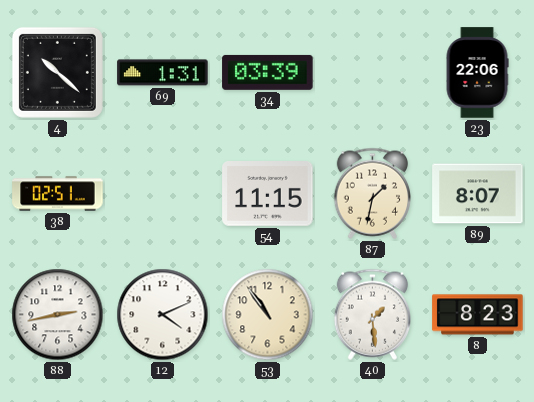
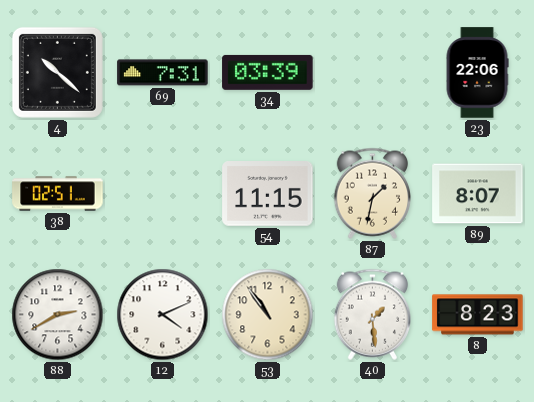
69: 1:31 -> 7:31 (163, 73)
88: 2:43 -> 2:40 (58, 315)
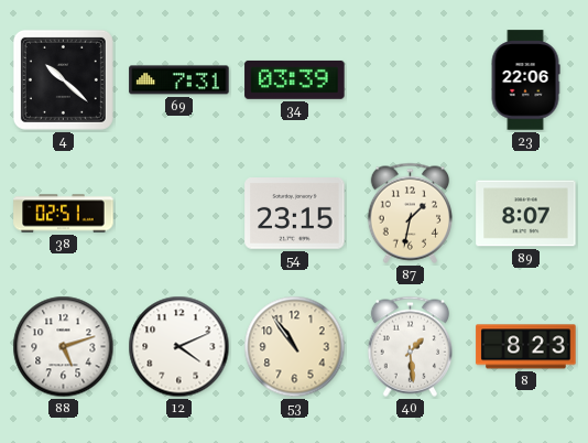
54: 11:15 -> 23:15 (295, 214)
88: 2:40 -> 5:12 (64, 347)
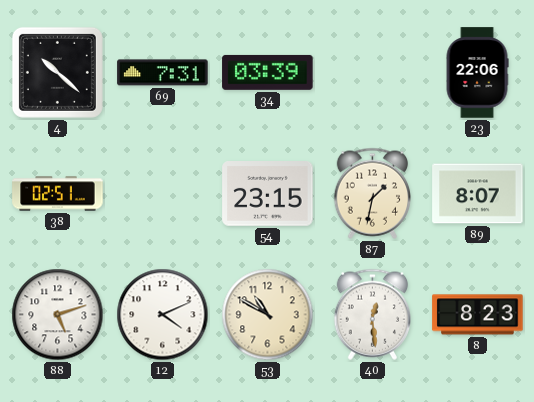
53: 10:54 -> 10:50 (268, 315)
40: 1:29 -> 12:29 (373, 314)
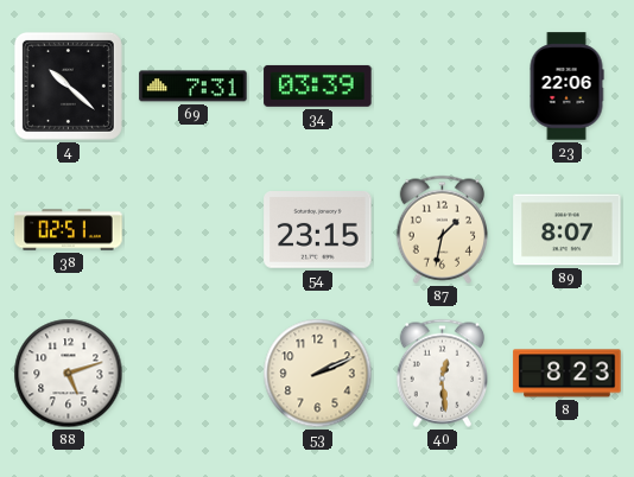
12: 4:11 -> none (163, 315)
53: 10:50 -> 2:11 (318, 374)
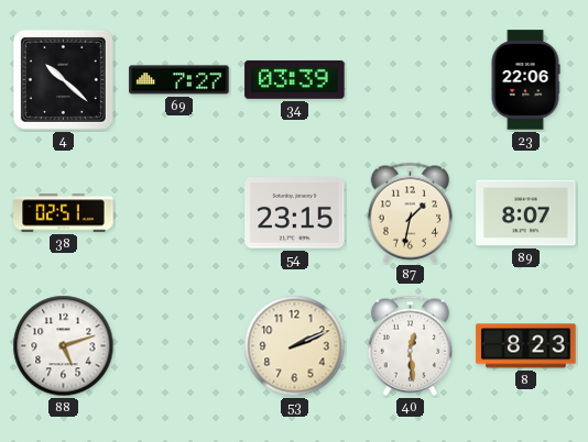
69: 7:31 -> 7:27 (179, 80)
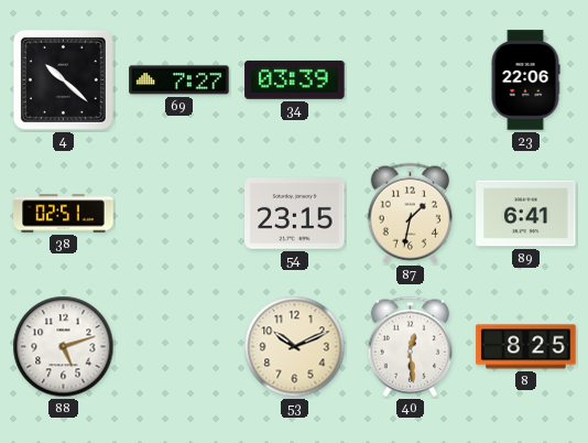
89: 8:07 -> 6:41 (526, 214)
53: 2:11 -> 10:11 (295, 347)
8: 8:23 -> 8:25 (526, 347)
